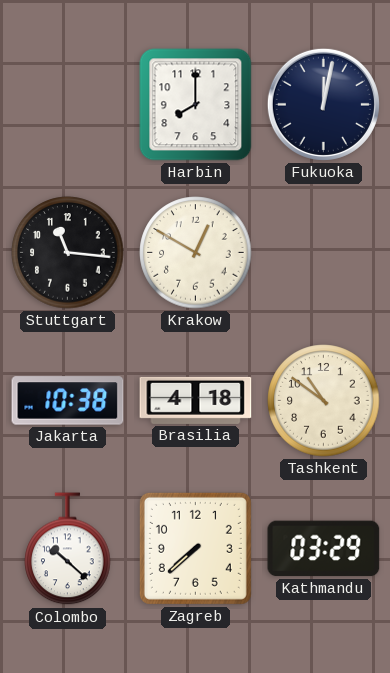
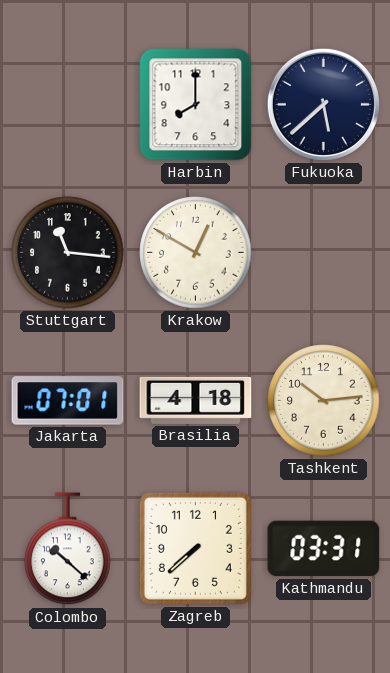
Fukuoka: 12:02 -> 5:38 (323, 104)
Jakarta: 10:38 -> 07:01 (68, 401)
Tashkent: 10:51 -> 10:14 (324, 401)
Kathmandu: 03:29 -> 03:31 (324, 549)
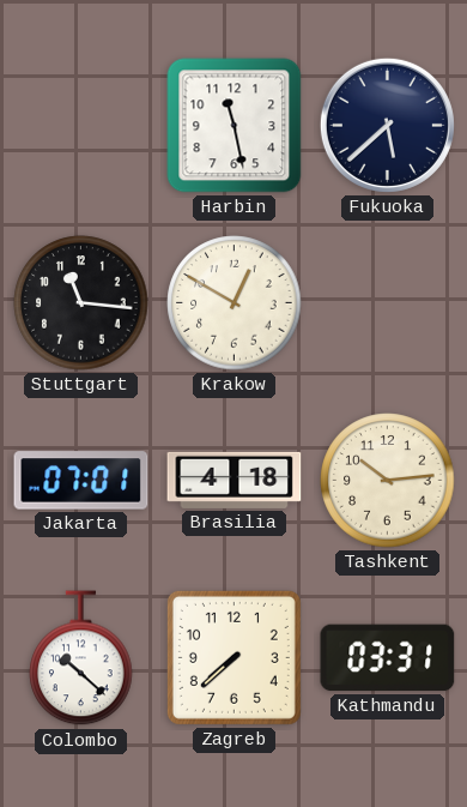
Harbin: 8:00 -> 11:28 (235, 126)
